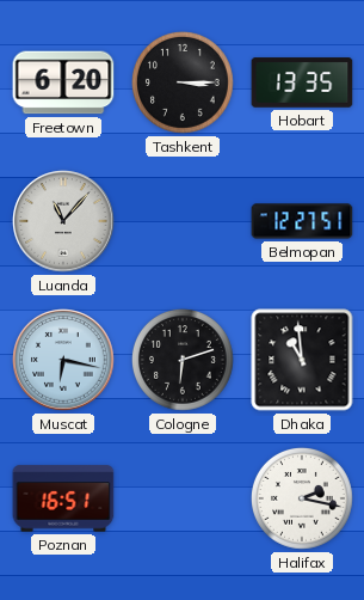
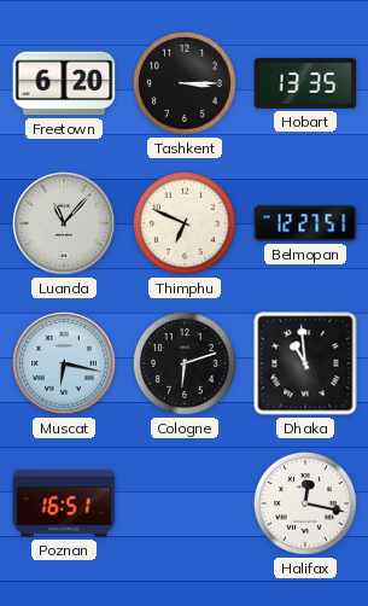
Thimphu: none -> 6:49 (186, 225)
Halifax: 2:17 -> 12:17 (306, 505)
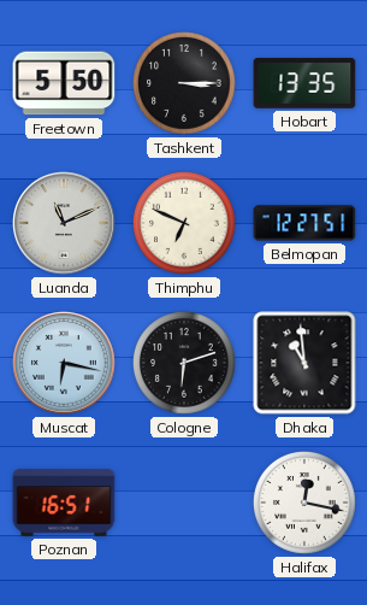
Freetown: 6:20 -> 5:50 (64, 83)
Luanda: 11:07 -> 11:11 (64, 223)
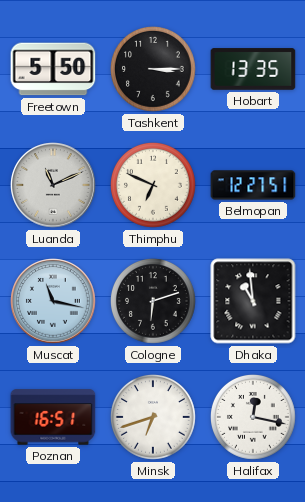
Muscat: 6:17 -> 11:17 (53, 301)
Minsk: none -> 6:42 (154, 418)
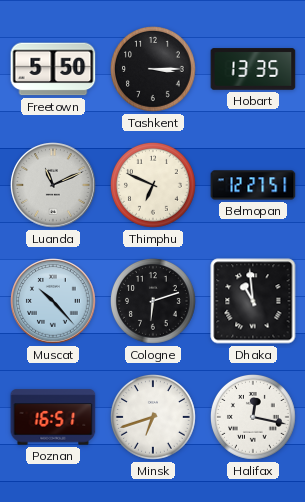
Muscat: 11:17 -> 10:23 (53, 301)
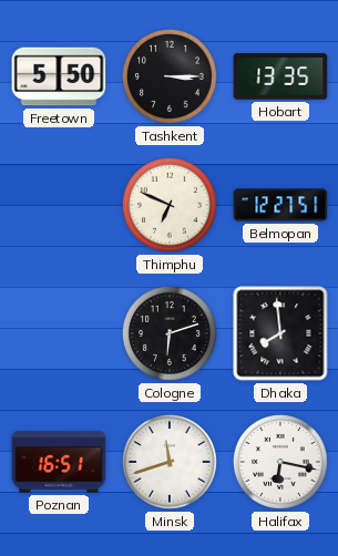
Luanda: 11:11 -> none (53, 185)
Muscat: 10:23 -> none (53, 301)
Dhaka: 10:59 -> 7:59 (280, 333)
Minsk: 6:42 -> 11:42 (171, 463)
Halifax: 12:17 -> 6:17 (281, 463)
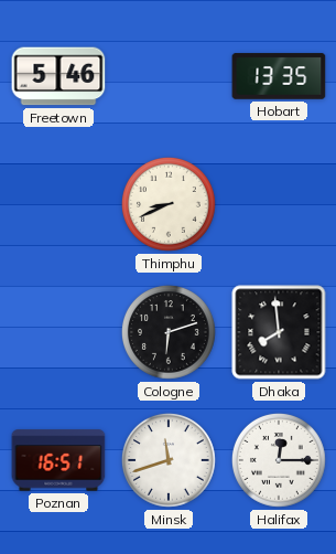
Freetown: 5:50 -> 5:46 (58, 76)
Tashkent: 3:15 -> none (171, 78)
Thimphu: 6:49 -> 8:41 (170, 205)
Belmopan: 12:27 -> none (280, 205)
Halifax: 6:17 -> 12:15 (280, 461)
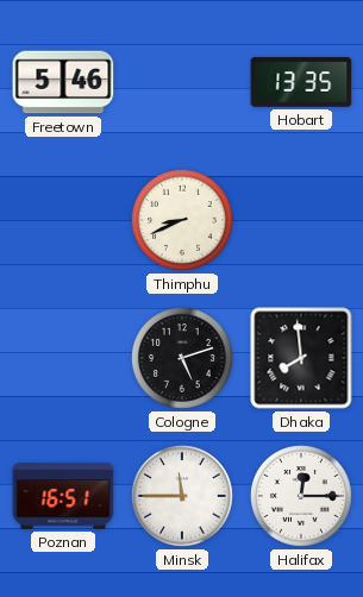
Cologne: 6:12 -> 5:12 (183, 359)
Minsk: 11:42 -> 11:45 (183, 497)
